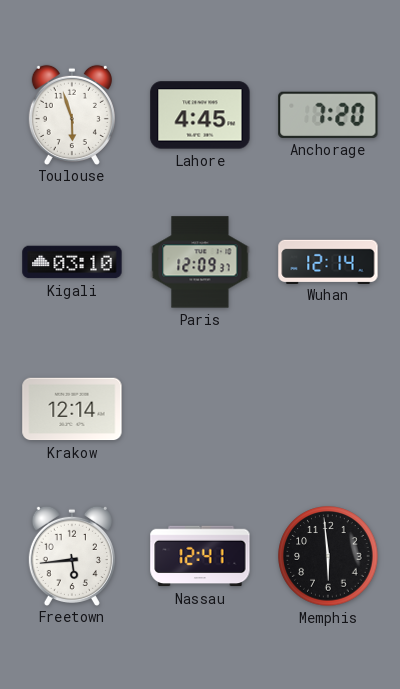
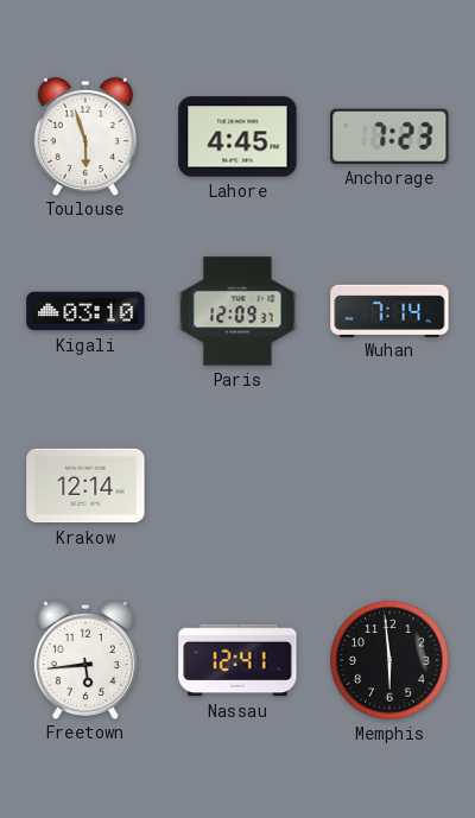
Anchorage: 7:20 -> 7:23 (389, 137)
Wuhan: 12:14 -> 7:14 (389, 310)
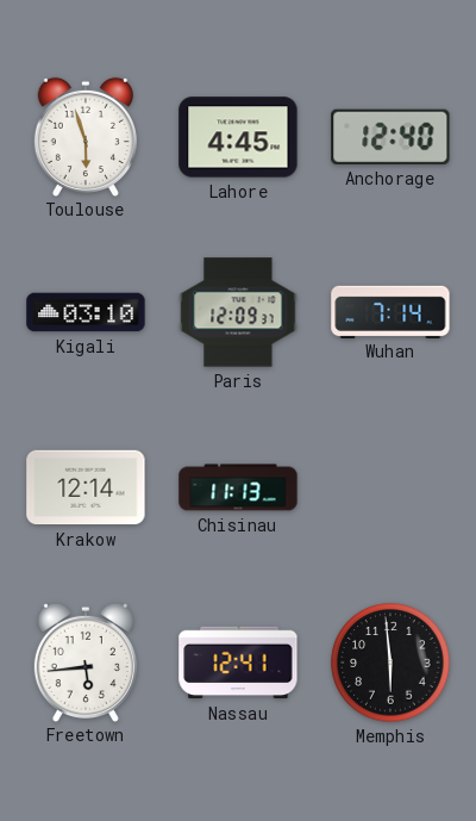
Anchorage: 7:23 -> 12:40 (390, 137)
Chisinau: none -> 11:13 (238, 487)
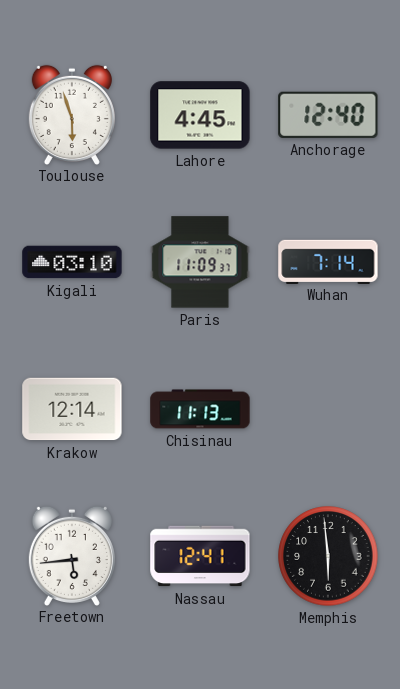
Paris: 12:09 -> 11:09 (200, 262)
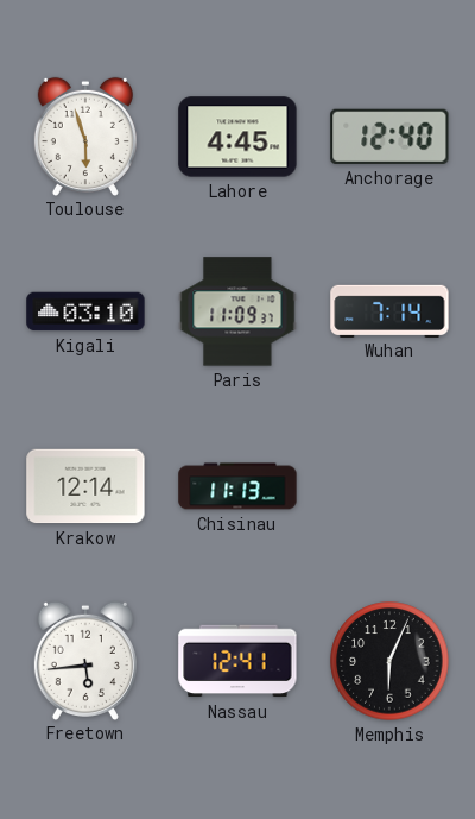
Memphis: 5:59 -> 6:04 (389, 661)
